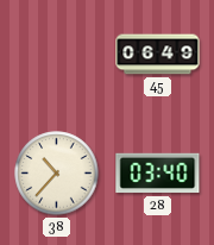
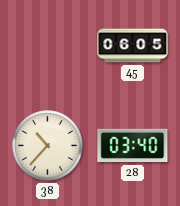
45: 06:49 -> 06:05 (133, 46)
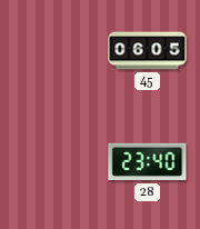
38: 10:37 -> none (48, 146)
28: 03:40 -> 23:40 (148, 162)
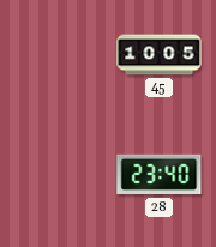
45: 06:05 -> 10:05 (160, 55)
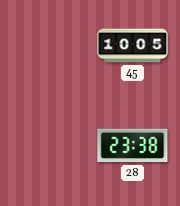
28: 23:40 -> 23:38 (133, 146)
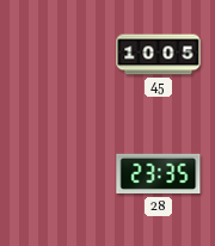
28: 23:38 -> 23:35 (159, 174)
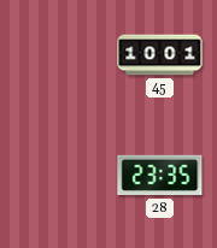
45: 10:05 -> 10:01 (160, 55)
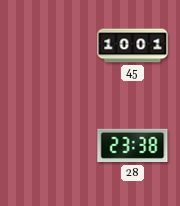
28: 23:35 -> 23:38 (133, 146)
